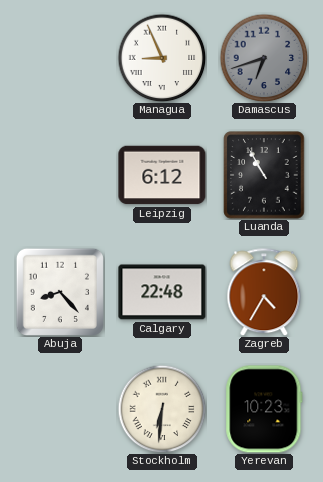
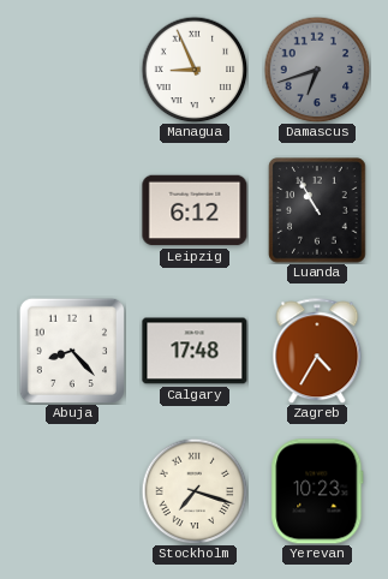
Calgary: 22:48 -> 17:48 (195, 351)
Stockholm: 6:31 -> 7:18 (195, 491)
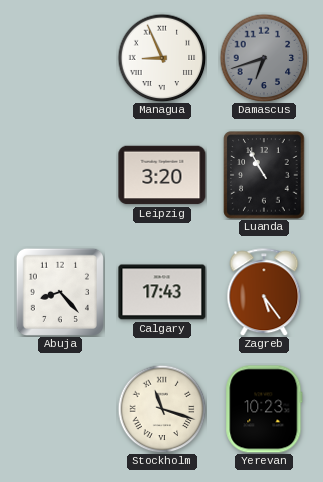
Leipzig: 6:12 -> 3:20 (162, 175)
Calgary: 17:48 -> 17:43 (162, 292)
Zagreb: 4:35 -> 5:24 (264, 292)
Stockholm: 7:18 -> 11:18 (162, 409)
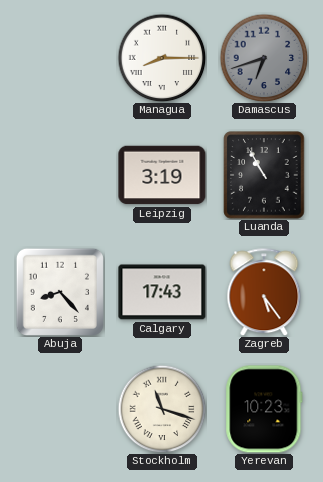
Managua: 8:56 -> 8:15 (162, 58)
Leipzig: 3:20 -> 3:19 (162, 175)
